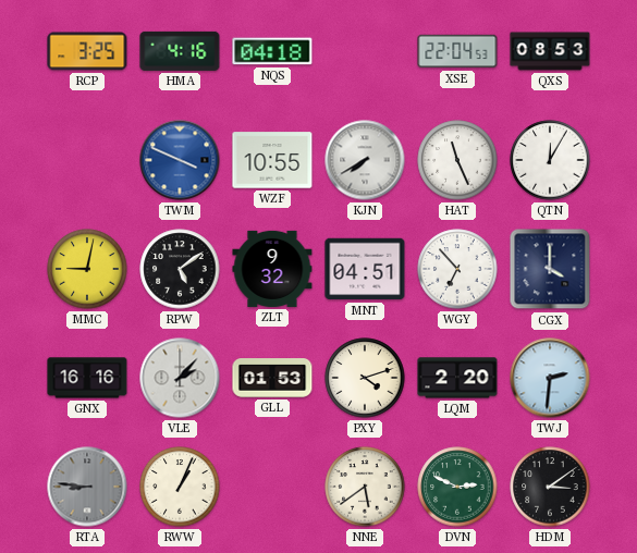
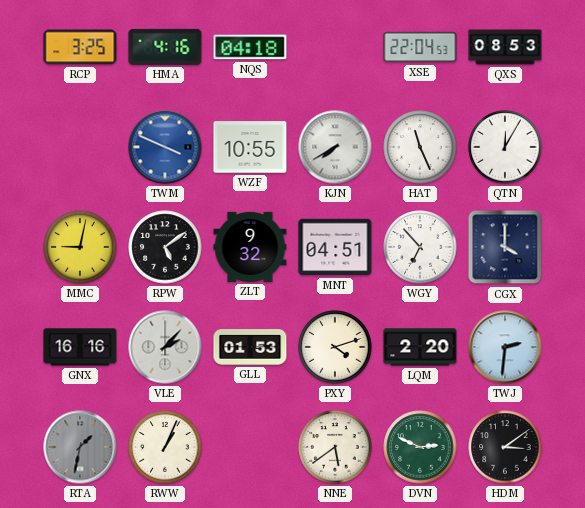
RTA: 8:46 -> 1:32 (80, 447)
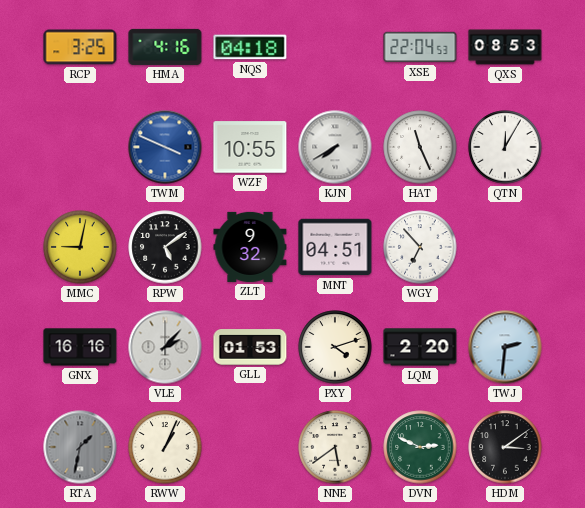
CGX: 4:00 -> none (505, 247)
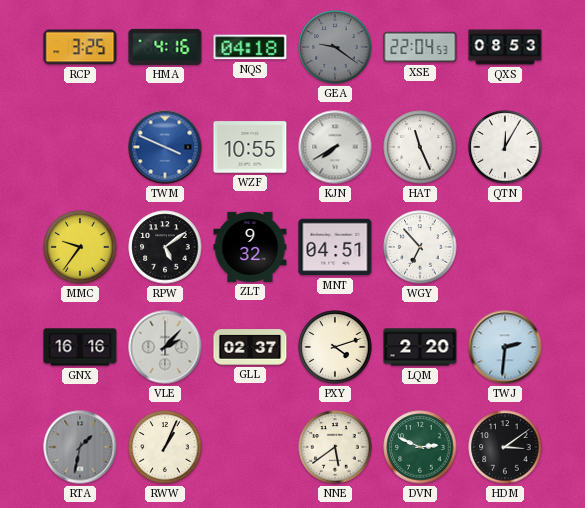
GEA: none -> 9:21 (335, 47)
MMC: 9:02 -> 9:36 (80, 247)
GLL: 01:53 -> 02:37 (250, 347)
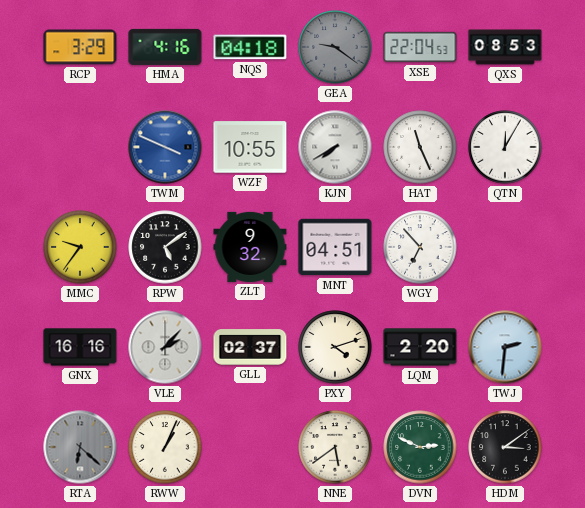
RCP: 3:25 -> 3:29 (80, 47)
RTA: 1:32 -> 6:22 (80, 447)
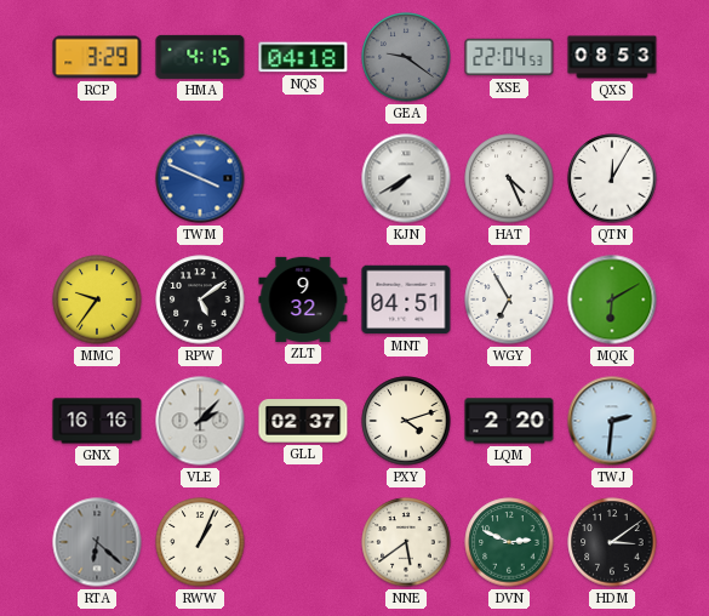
HMA: 4:16 -> 4:15 (200, 57)
WZF: 10:55 -> none (250, 147)
HAT: 11:26 -> 4:26 (509, 178)
WGY: 6:53 -> 6:55 (509, 300)
MQK: none -> 6:10 (612, 300)
